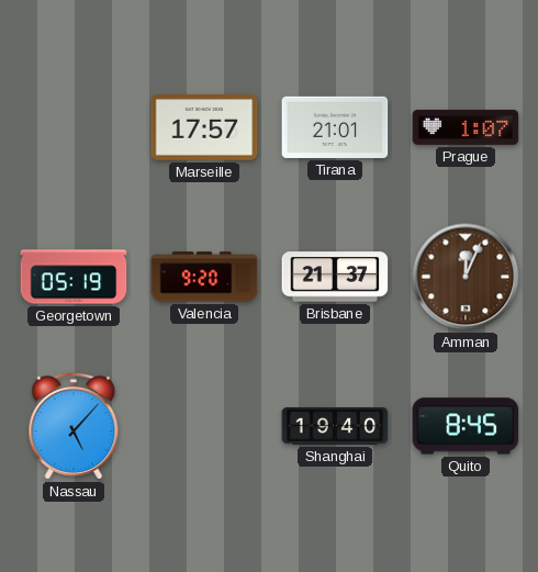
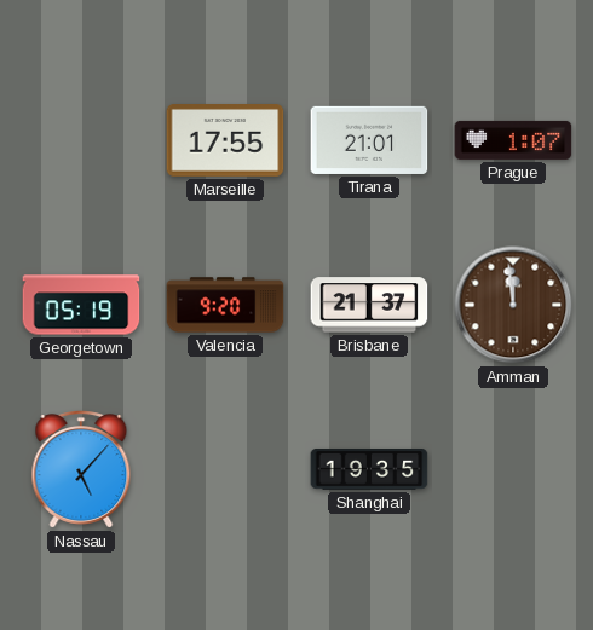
Marseille: 17:57 -> 17:55 (225, 141)
Amman: 12:04 -> 11:59 (513, 305)
Shanghai: 19:40 -> 19:35 (369, 470)
Quito: 8:45 -> none (466, 426)
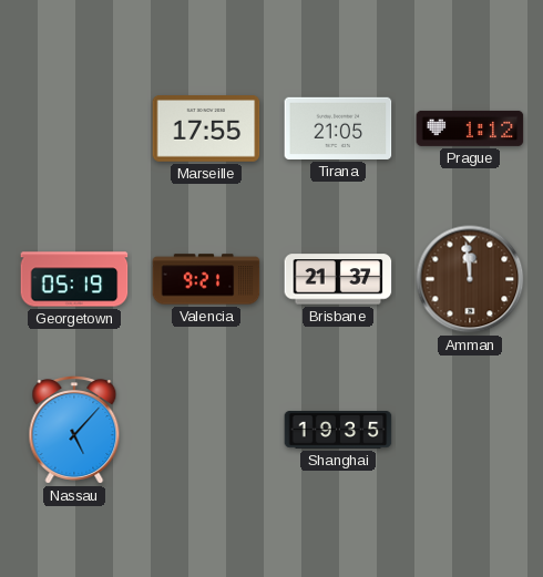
Tirana: 21:01 -> 21:05 (338, 128)
Prague: 1:07 -> 1:12 (470, 128)
Valencia: 9:20 -> 9:21 (206, 279)
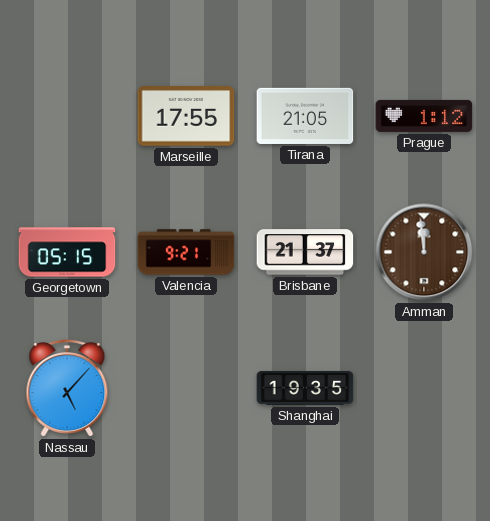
Georgetown: 05:19 -> 05:15 (67, 252)
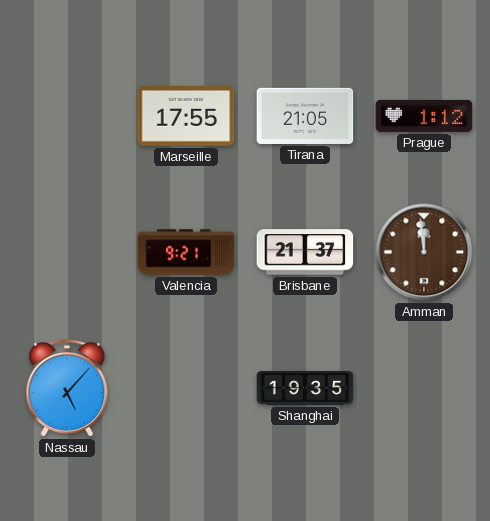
Georgetown: 05:15 -> none (67, 252)
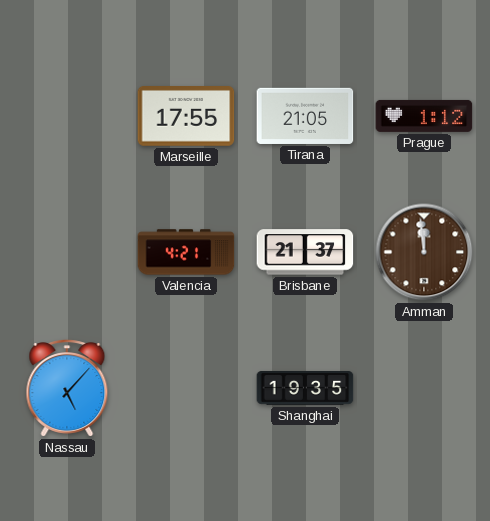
Valencia: 9:21 -> 4:21 (186, 252)
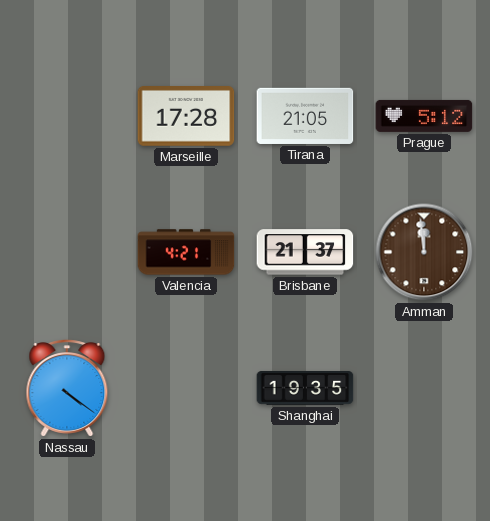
Marseille: 17:55 -> 17:28 (186, 117)
Prague: 1:12 -> 5:12 (424, 116)
Nassau: 5:07 -> 4:21 (67, 388)
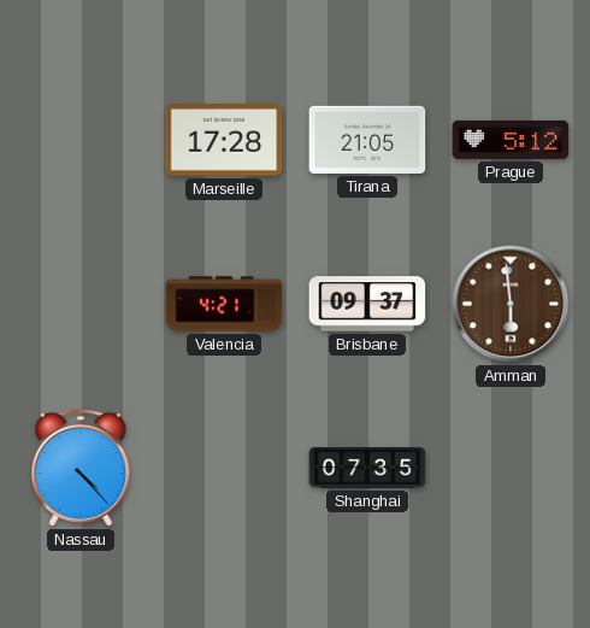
Brisbane: 21:37 -> 09:37 (367, 304)
Amman: 11:59 -> 5:59 (511, 304)
Nassau: 4:21 -> 4:23 (81, 468)
Shanghai: 19:35 -> 07:35 (367, 469)
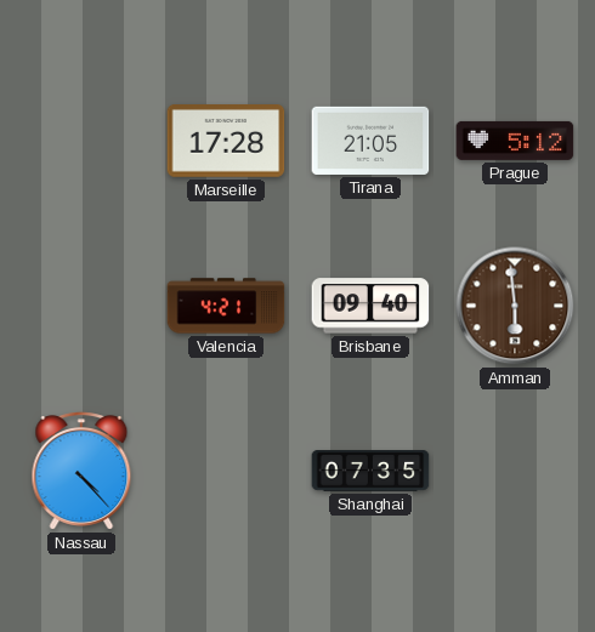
Brisbane: 09:37 -> 09:40 (370, 306)
